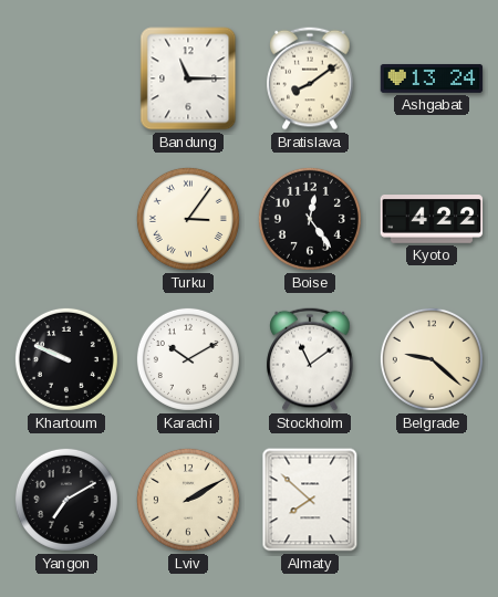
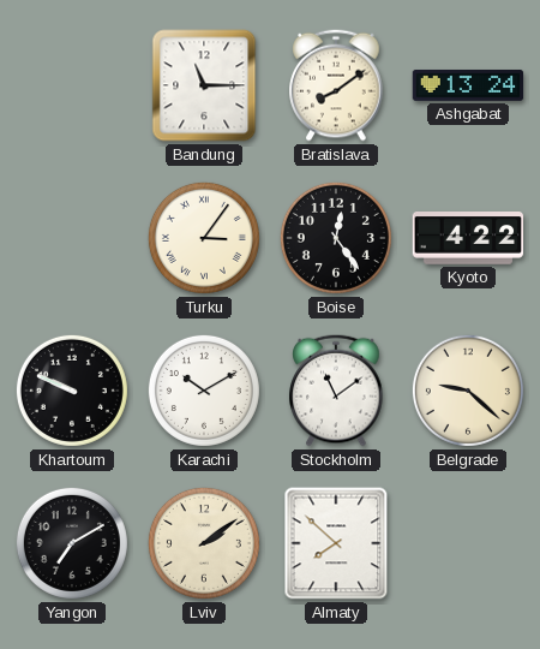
Lviv: 2:10 -> 2:09 (204, 543)
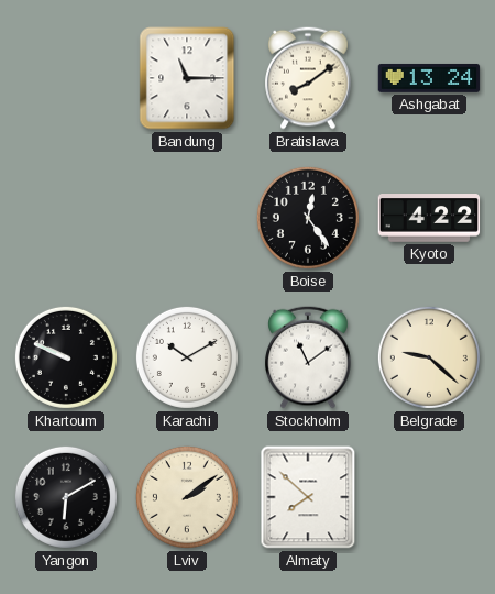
Turku: 3:06 -> none (204, 238)
Yangon: 7:10 -> 6:10 (66, 497)
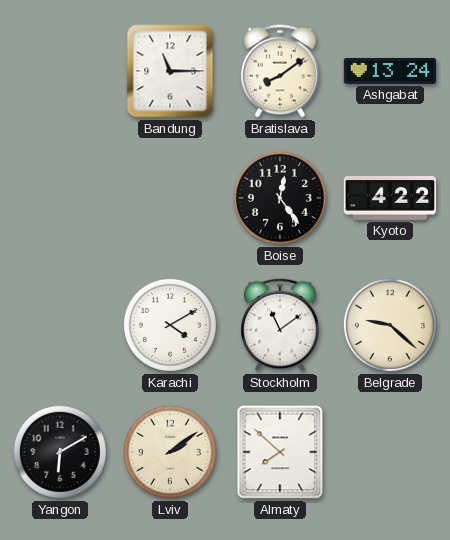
Khartoum: 9:49 -> none (66, 358)
Karachi: 10:10 -> 4:10 (170, 325)
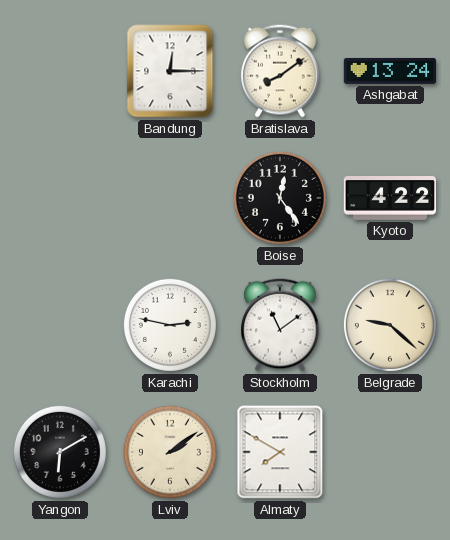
Bandung: 11:15 -> 12:15 (170, 71)
Karachi: 4:10 -> 2:47 (170, 325)
Almaty: 7:52 -> 7:50 (280, 452)
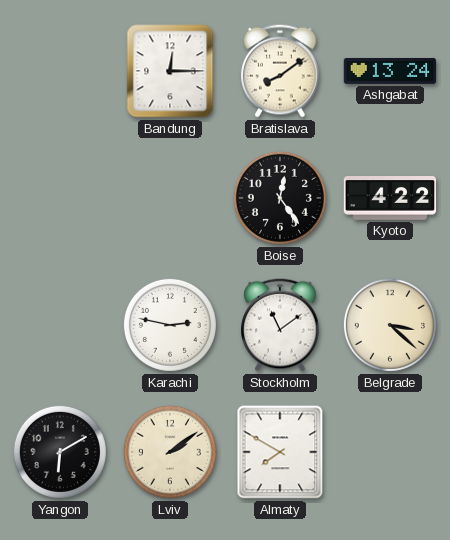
Belgrade: 9:22 -> 3:22 (390, 325)
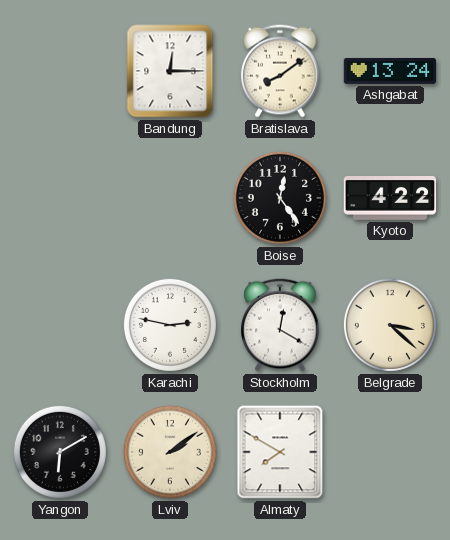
Stockholm: 11:09 -> 12:20 (280, 325)
